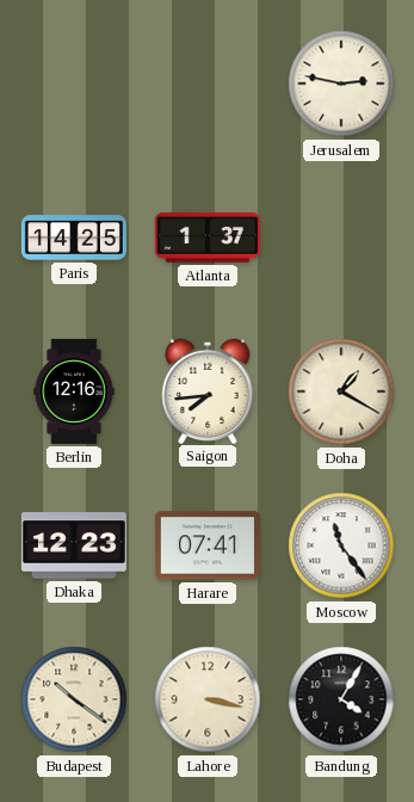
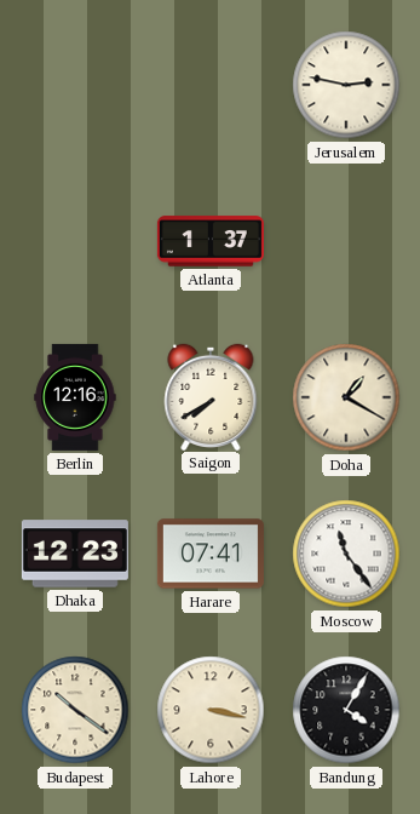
Paris: 14:25 -> none (74, 237)
Saigon: 7:44 -> 7:40 (211, 396)
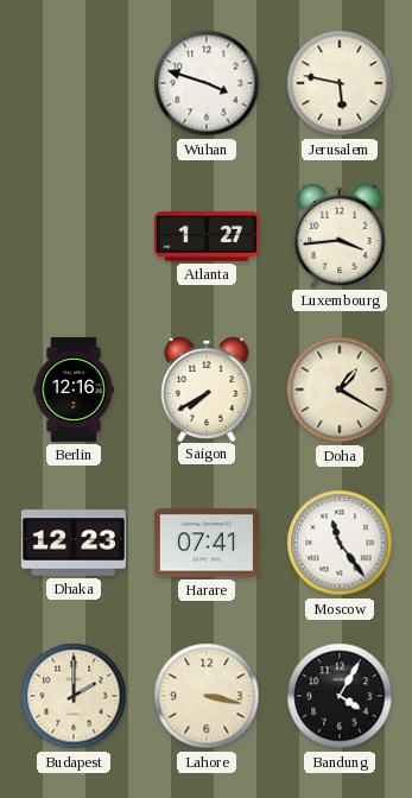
Wuhan: none -> 3:48 (207, 83)
Jerusalem: 2:47 -> 5:47 (340, 83)
Atlanta: 1:37 -> 1:27 (207, 236)
Luxembourg: none -> 3:44 (340, 235)
Budapest: 10:21 -> 2:00 (74, 696)
